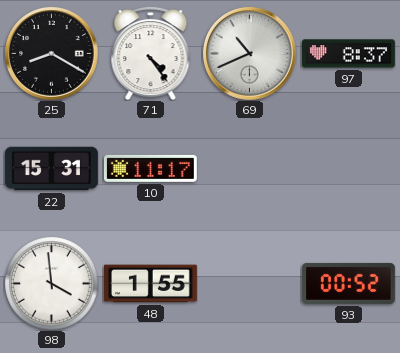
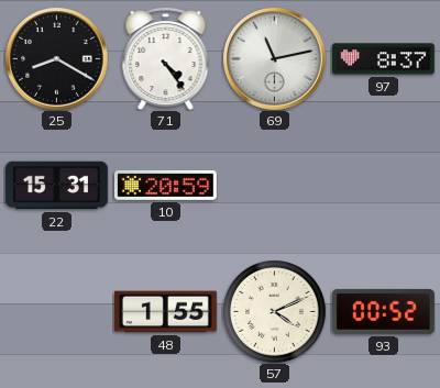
69: 10:41 -> 11:13 (274, 58)
10: 11:17 -> 20:59 (165, 185)
98: 3:59 -> none (51, 283)
57: none -> 4:11 (274, 311)
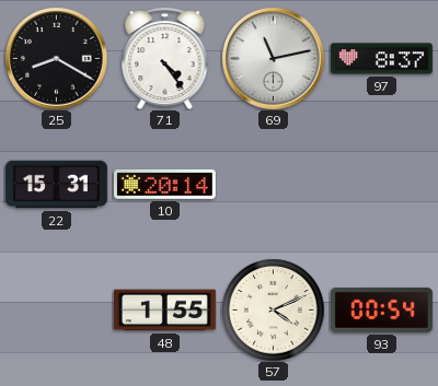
10: 20:59 -> 20:14 (164, 184)
93: 00:52 -> 00:54 (381, 309)
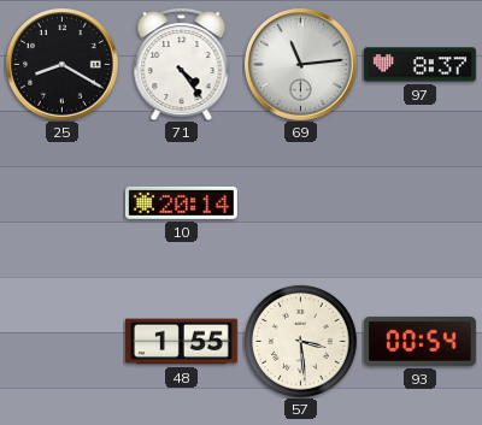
69: 11:13 -> 11:14 (300, 64)
22: 15:31 -> none (56, 185)
57: 4:11 -> 3:29 (300, 341)
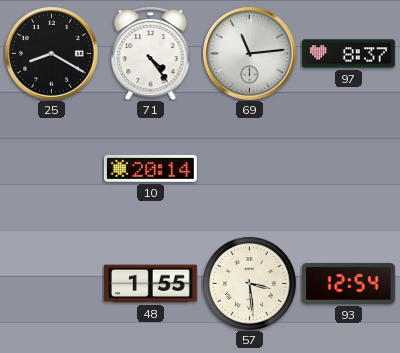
93: 00:54 -> 12:54 (348, 283)
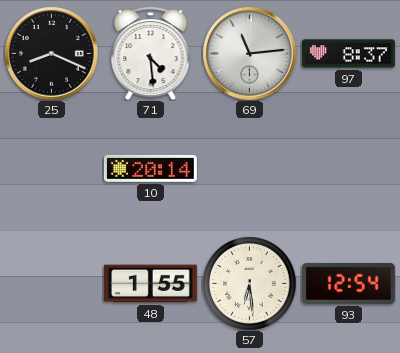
25: 8:20 -> 8:19 (51, 53)
71: 4:24 -> 4:29 (151, 53)
57: 3:29 -> 6:29 (249, 283)
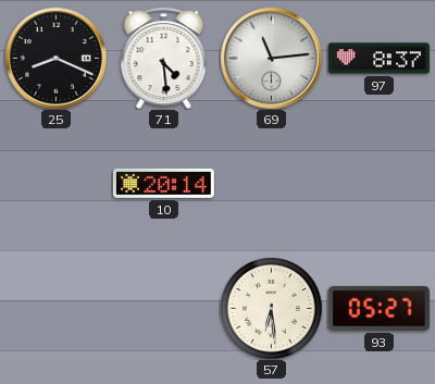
48: 1:55 -> none (150, 284)
93: 12:54 -> 05:27 (378, 308)
